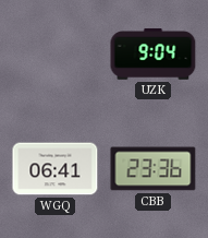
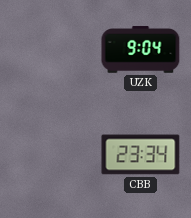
WGQ: 06:41 -> none (56, 169)
CBB: 23:36 -> 23:34 (141, 155)
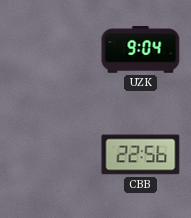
CBB: 23:34 -> 22:56 (141, 155)
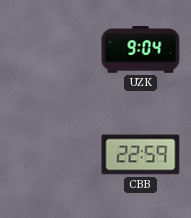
CBB: 22:56 -> 22:59 (141, 155)
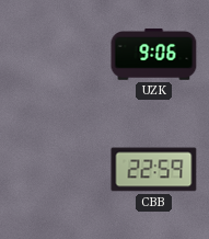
UZK: 9:04 -> 9:06 (154, 55)
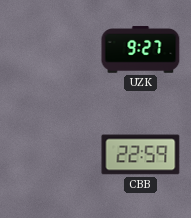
UZK: 9:06 -> 9:27 (141, 50)
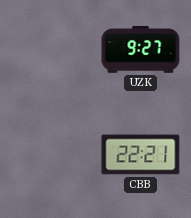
CBB: 22:59 -> 22:21 (141, 155)
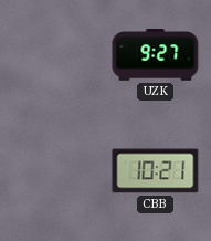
CBB: 22:21 -> 10:21 (156, 171)
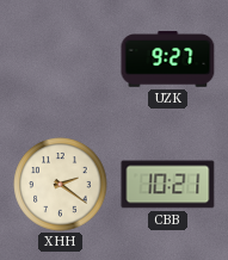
XHH: none -> 2:21 (61, 185)
